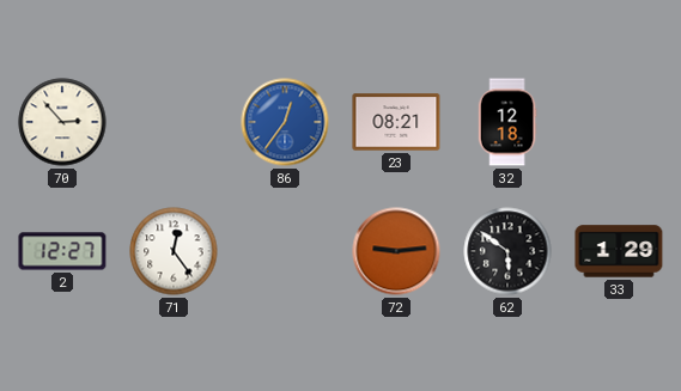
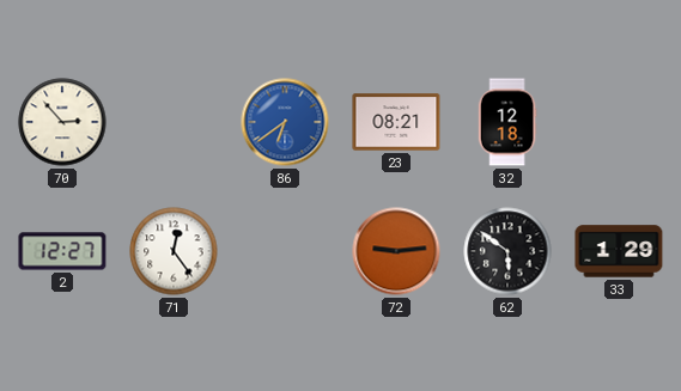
86: 12:36 -> 6:39 (285, 122)
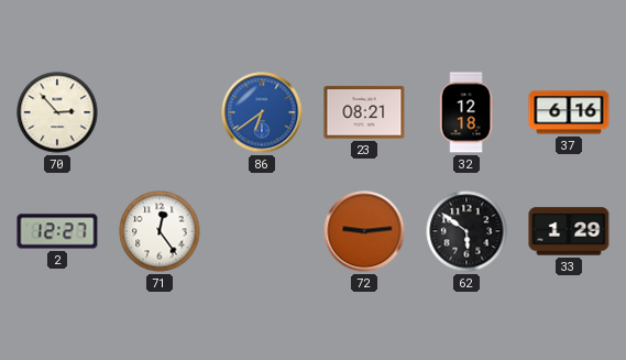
37: none -> 6:16 (569, 112)
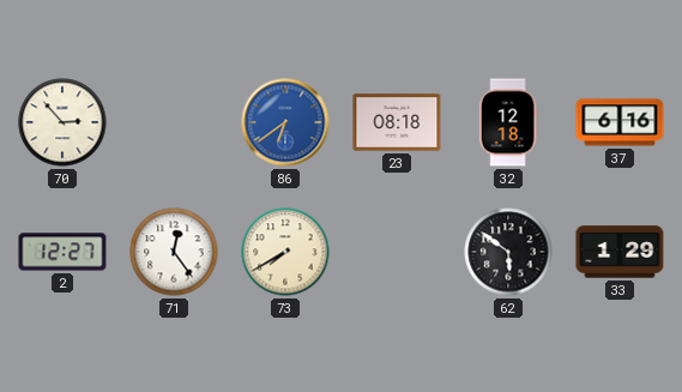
23: 08:21 -> 08:18 (397, 122)
73: none -> 7:40 (285, 252)
72: 9:14 -> none (364, 231)
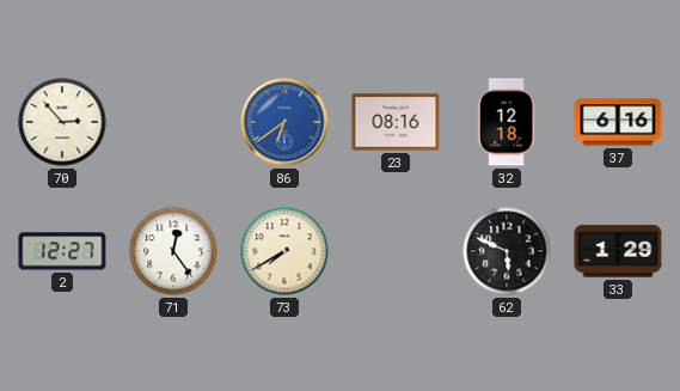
23: 08:18 -> 08:16 (396, 122)
62: 5:51 -> 5:49 (507, 251)
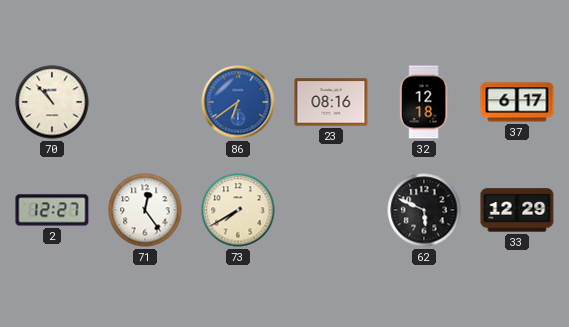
70: 2:53 -> 10:53 (52, 102)
37: 6:16 -> 6:17 (517, 102)
33: 1:29 -> 12:29 (517, 210)
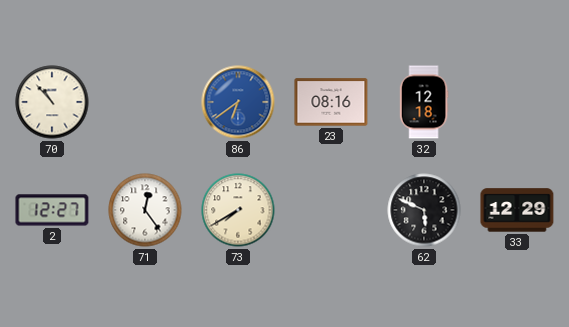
37: 6:17 -> none (517, 102)
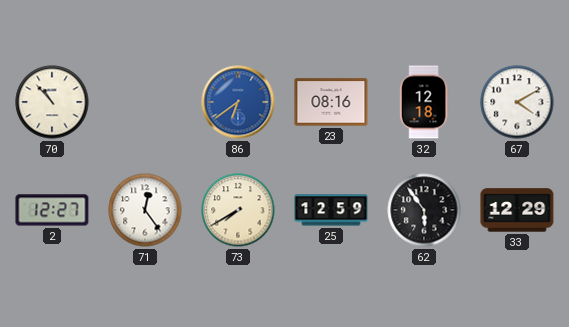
67: none -> 4:10 (517, 102)
25: none -> 12:59 (331, 210)
62: 5:49 -> 5:54 (424, 210)
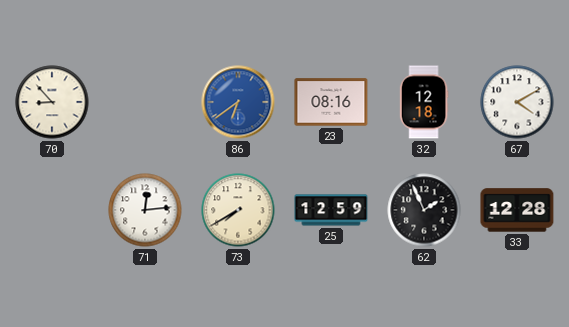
70: 10:53 -> 8:53 (52, 102)
2: 12:27 -> none (52, 210)
71: 12:24 -> 12:14 (145, 210)
62: 5:54 -> 1:56 (424, 210)
33: 12:29 -> 12:28 (517, 210)
